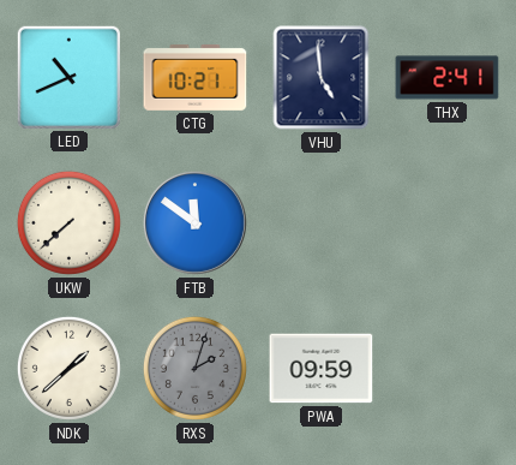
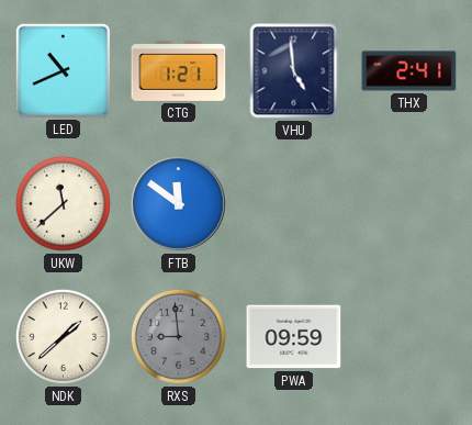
CTG: 10:21 -> 1:21 (179, 70)
UKW: 7:38 -> 11:38 (63, 203)
RXS: 2:03 -> 8:59 (178, 336)
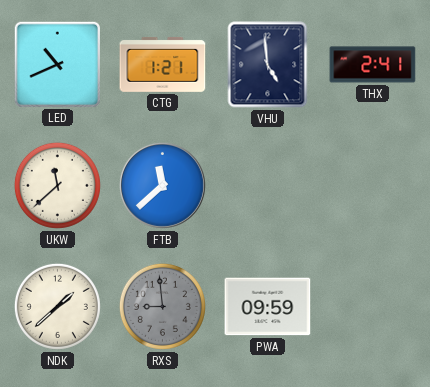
FTB: 11:51 -> 11:38 (162, 185)
